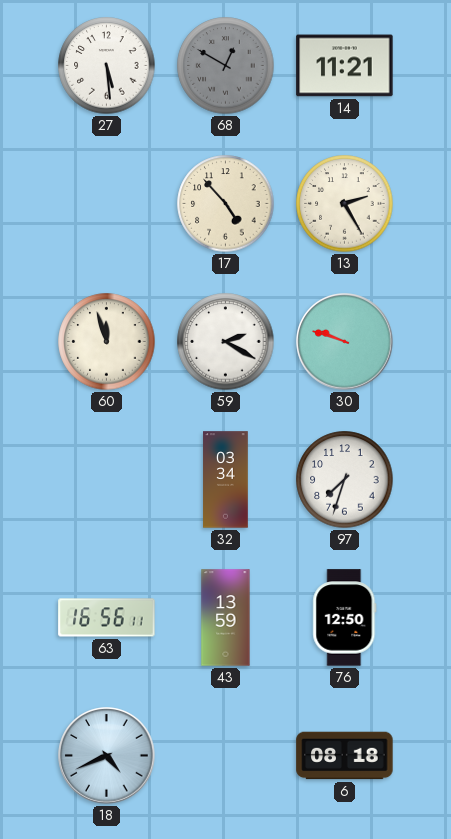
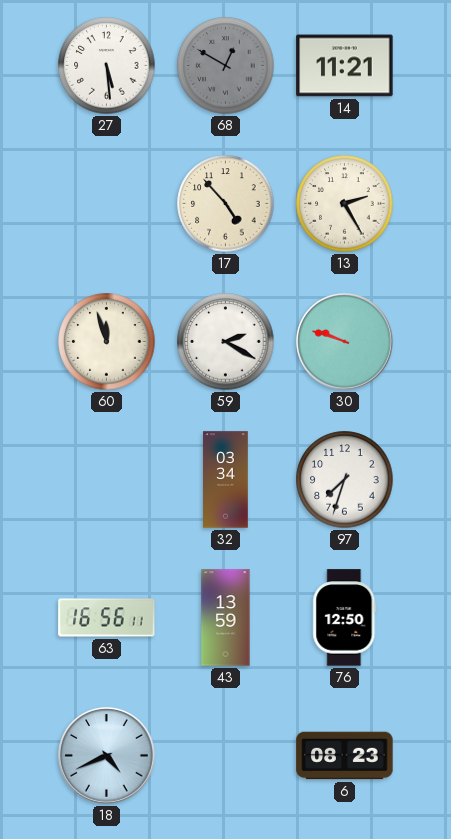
6: 08:18 -> 08:23 (345, 756)
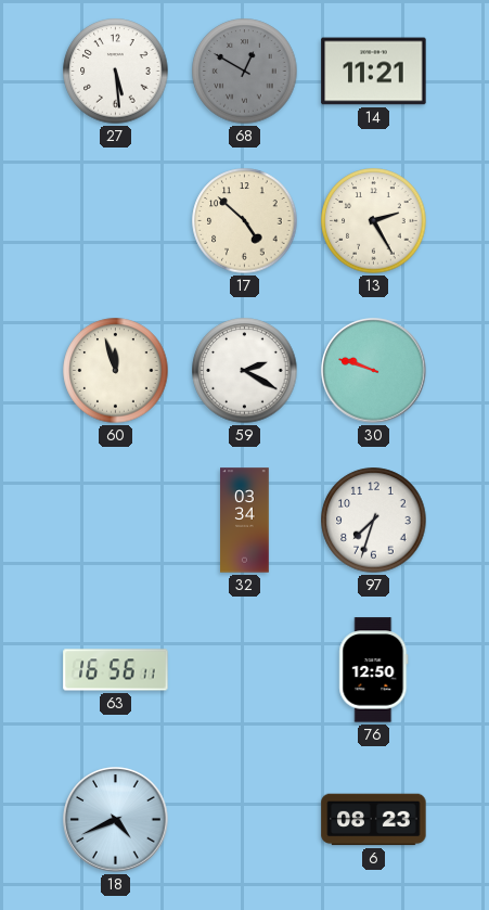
17: 4:53 -> 4:52 (245, 221)
43: 13:59 -> none (226, 618)
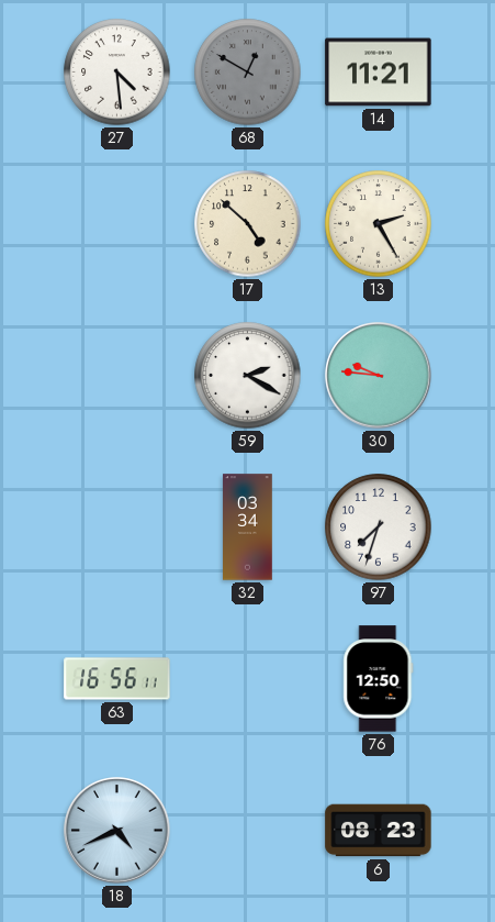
27: 5:29 -> 4:29 (117, 73)
60: 11:57 -> none (116, 371)
30: 9:48 -> 9:46 (379, 376)
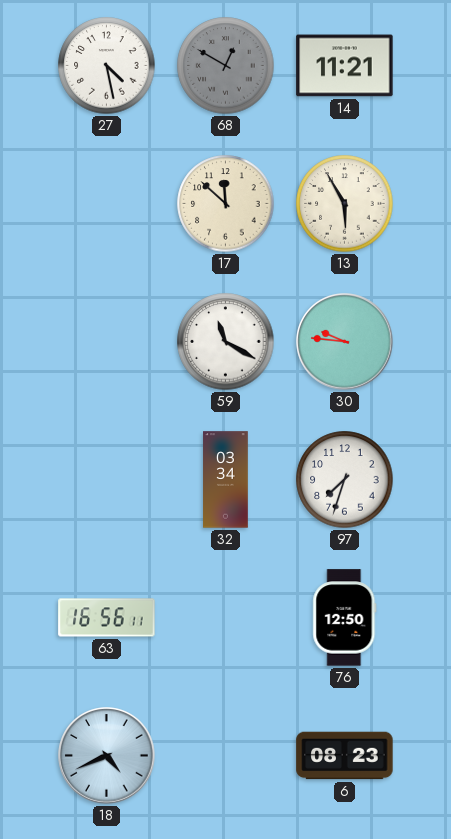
27: 4:29 -> 4:28 (107, 66)
17: 4:52 -> 11:52 (226, 204)
13: 2:25 -> 5:55 (345, 204)
59: 2:20 -> 11:20 (226, 342)
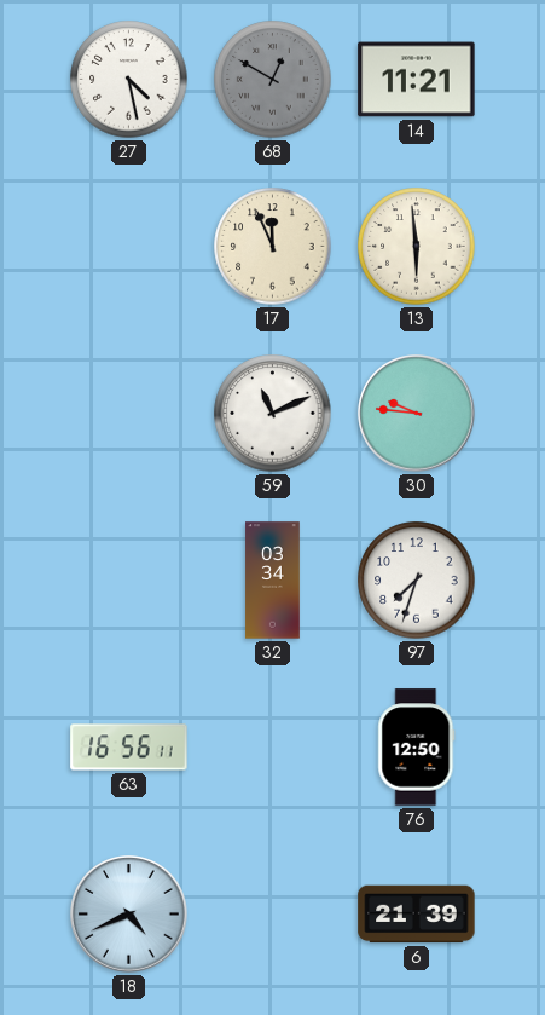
17: 11:52 -> 11:56 (273, 247)
13: 5:55 -> 5:59 (417, 247)
59: 11:20 -> 11:11 (273, 414)
6: 08:23 -> 21:39 (417, 915)
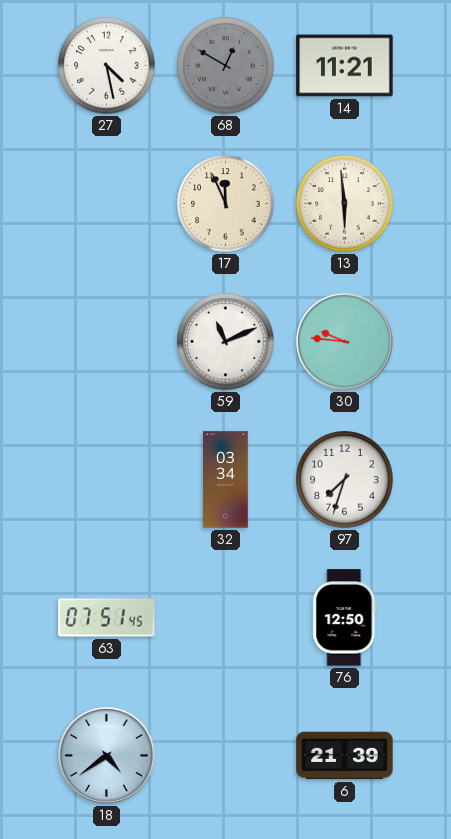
63: 16:56 -> 07:51 (107, 618)
18: 4:41 -> 4:39 (107, 756)
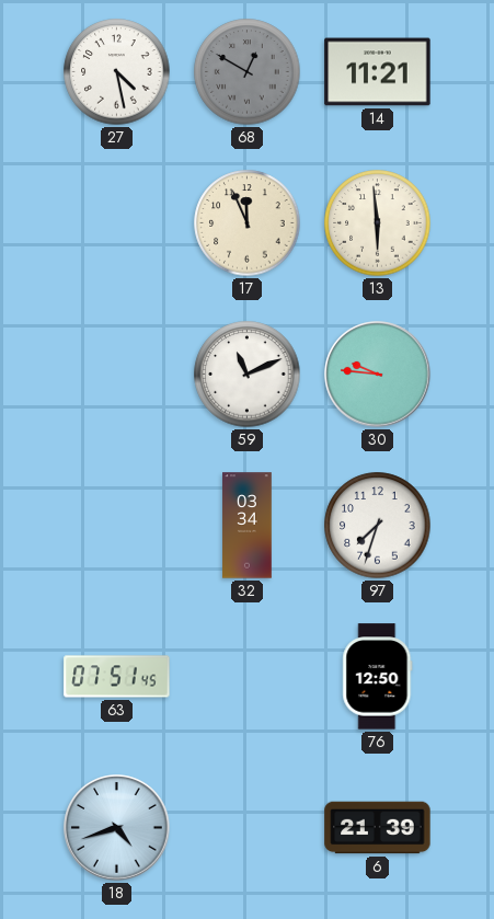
18: 4:39 -> 4:42 (117, 828)
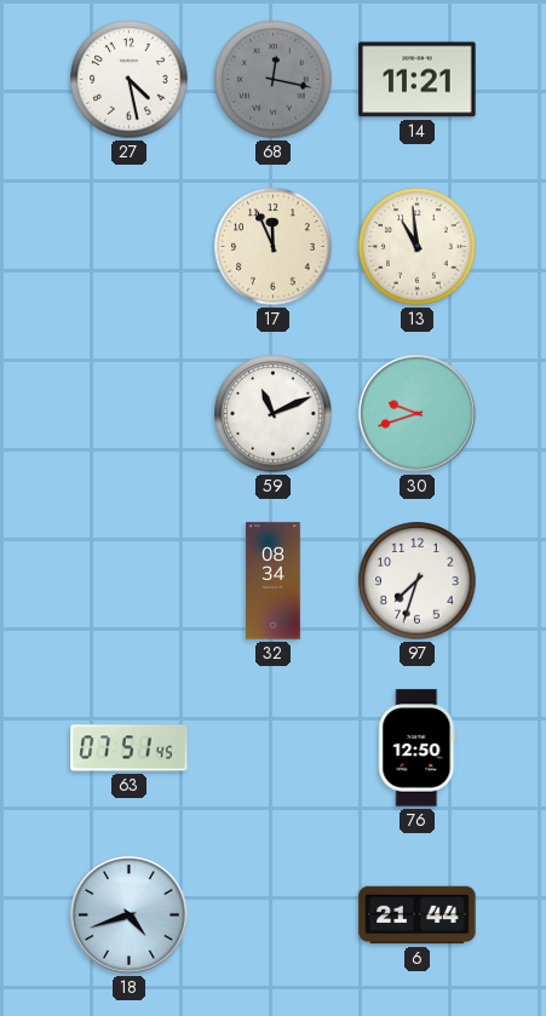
68: 12:50 -> 12:17 (274, 80)
13: 5:59 -> 10:59 (418, 247)
30: 9:46 -> 9:42 (418, 414)
32: 03:34 -> 08:34 (274, 581)
6: 21:39 -> 21:44 (418, 915)
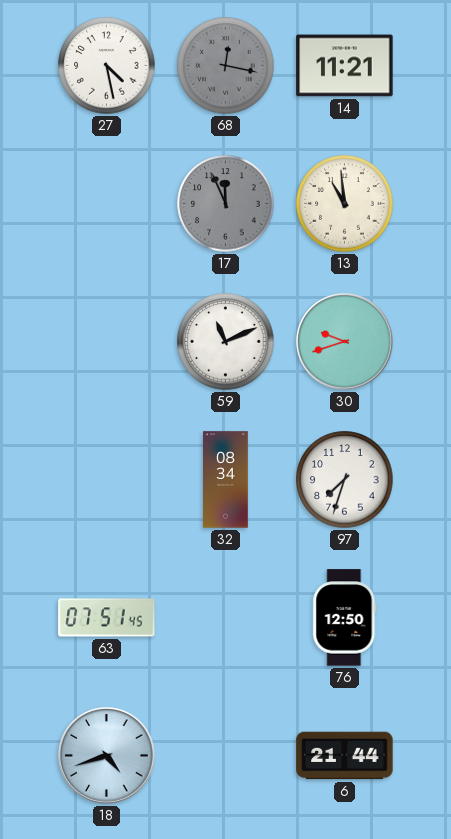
17 dial: cream -> grey (226, 204)
